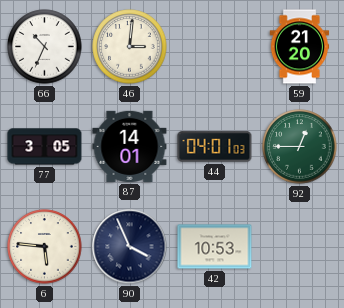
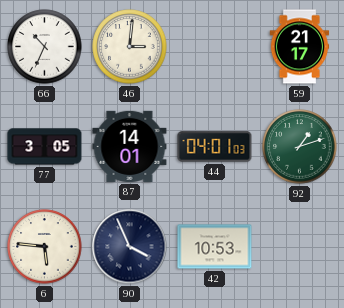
59: 21:20 -> 21:17 (300, 47)
92: 12:45 -> 1:12 (300, 147)
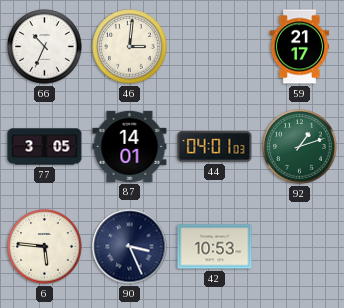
90: 3:56 -> 3:26 (130, 247)
